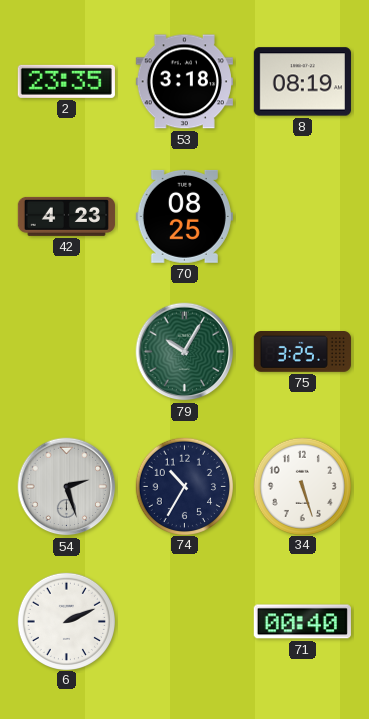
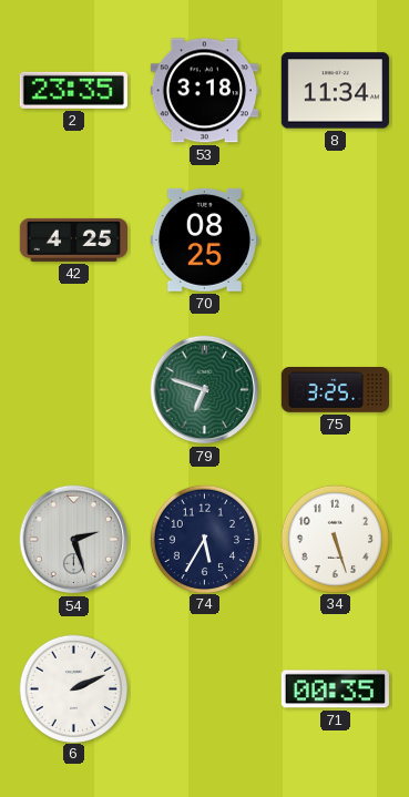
8: 08:19 -> 11:34 (335, 91)
42: 4:23 -> 4:25 (73, 239)
79: 10:05 -> 6:48 (205, 390)
74: 10:35 -> 5:35 (204, 539)
71: 00:40 -> 00:35 (335, 689)
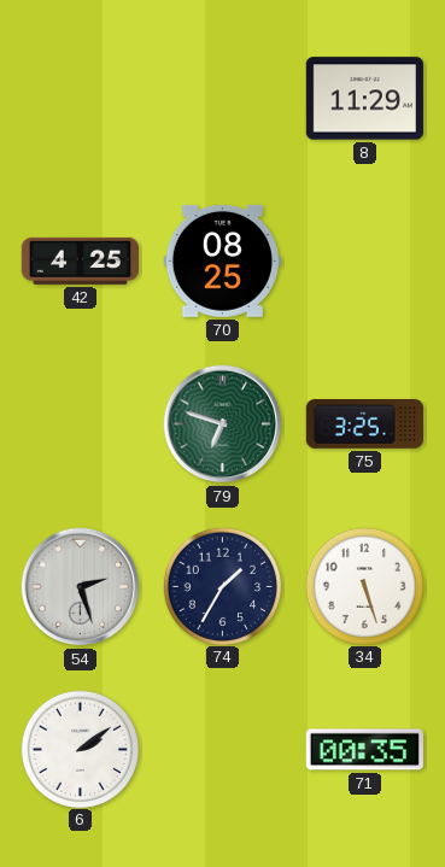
2: 23:35 -> none (73, 90)
53: 3:18 -> none (204, 91)
8: 11:34 -> 11:29 (364, 99)
74: 5:35 -> 1:35 (222, 586)
6: 2:11 -> 2:09 (80, 749)
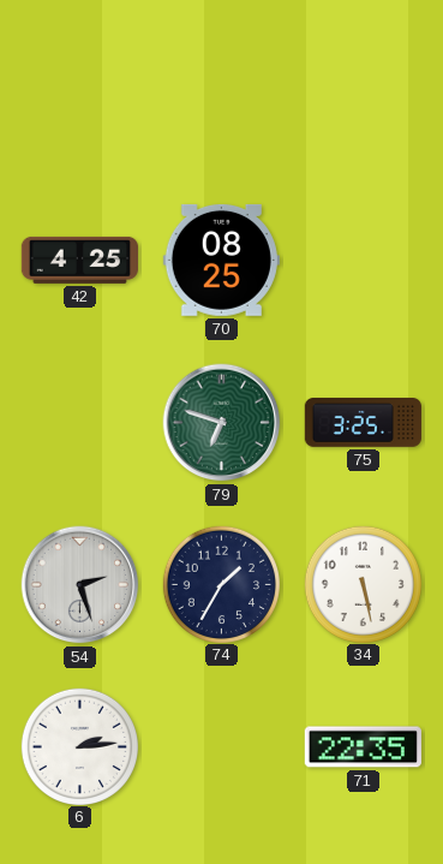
8: 11:29 -> none (364, 99)
34: 5:27 -> 5:28 (363, 584)
6: 2:09 -> 2:14 (79, 746)
71: 00:35 -> 22:35 (363, 747)
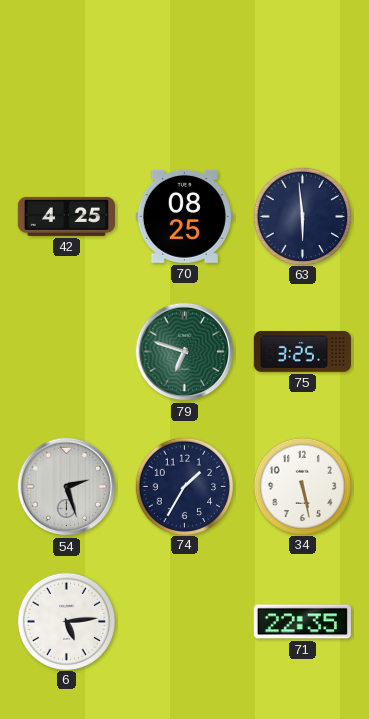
63: none -> 5:59 (302, 216)
6: 2:14 -> 5:14 (66, 621)
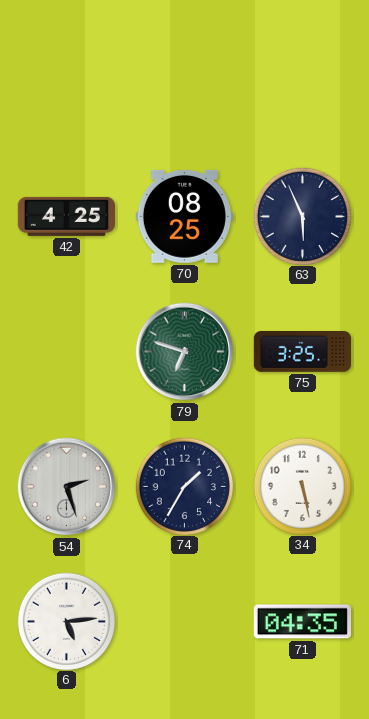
63: 5:59 -> 5:56 (302, 216)
71: 22:35 -> 04:35 (302, 622)
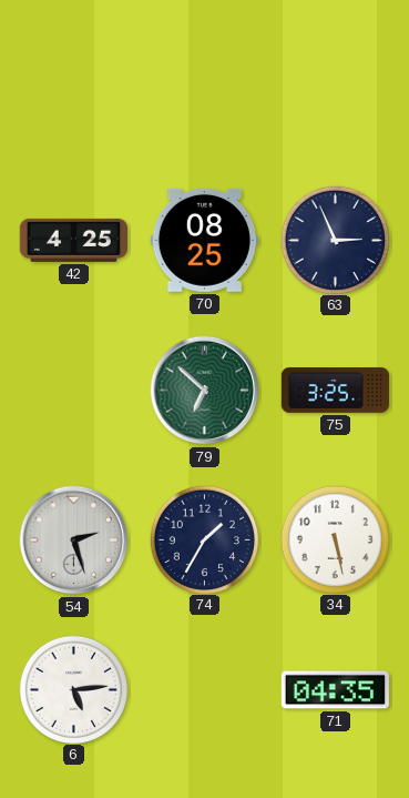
63: 5:56 -> 2:56 (335, 240)
79: 6:48 -> 6:52 (205, 391)
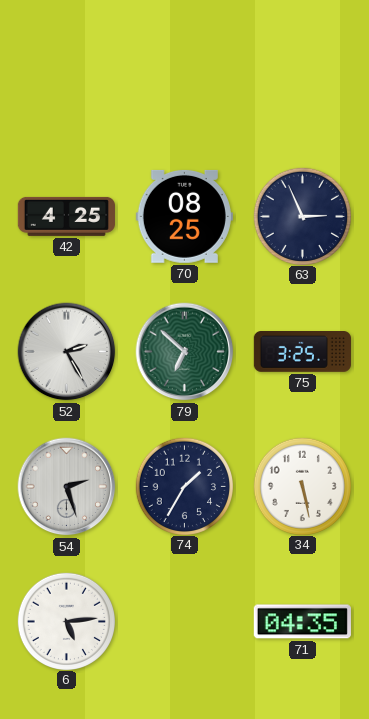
52: none -> 2:25 (67, 352)
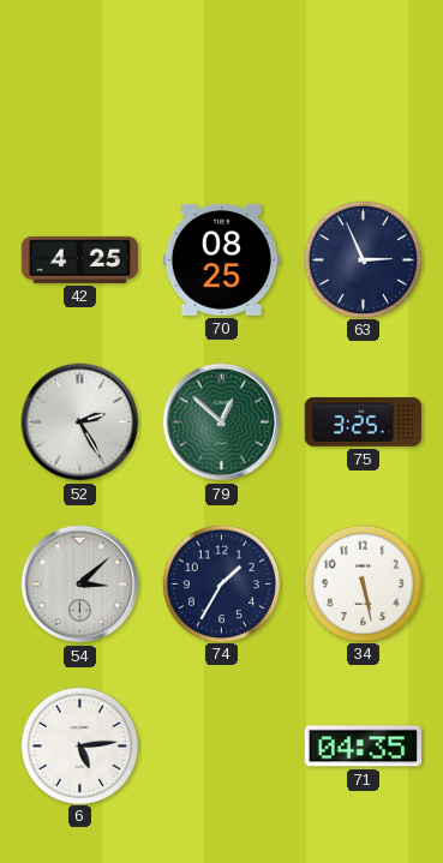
79: 6:52 -> 12:52 (222, 422)
54: 2:27 -> 3:08 (80, 585)
